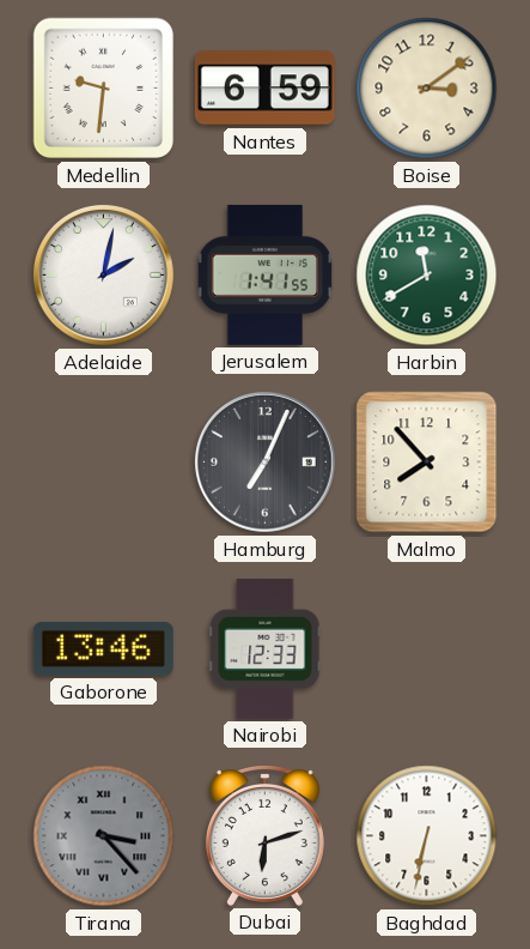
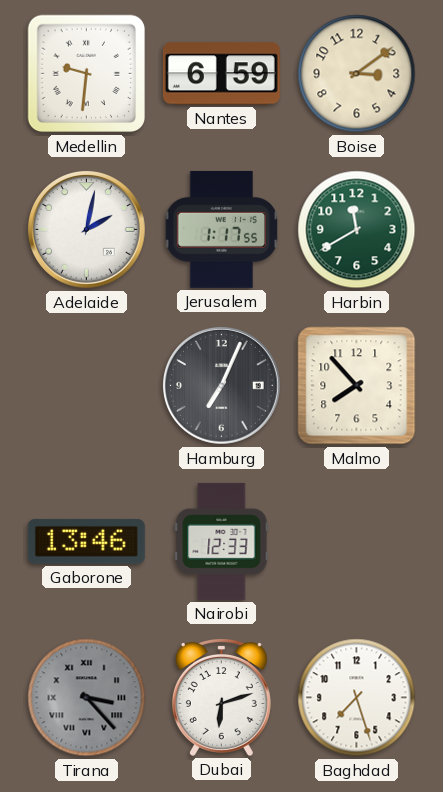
Jerusalem: 1:41 -> 1:17 (222, 229)
Baghdad: 6:32 -> 7:27 (357, 698)
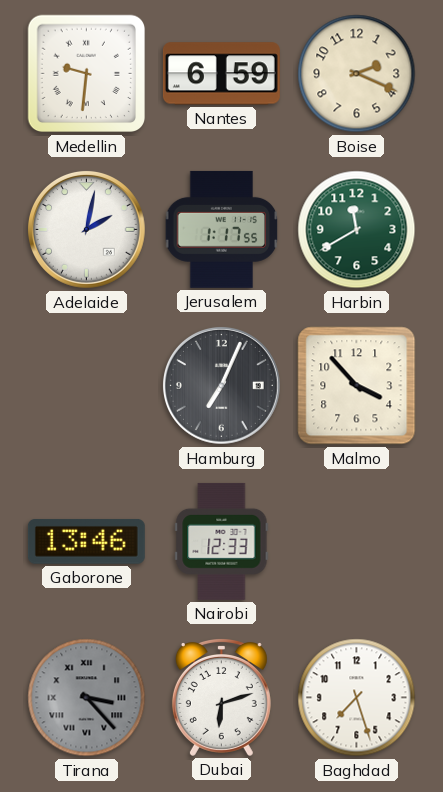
Boise: 3:09 -> 2:19 (357, 74)
Malmo: 7:53 -> 3:53 (357, 386)
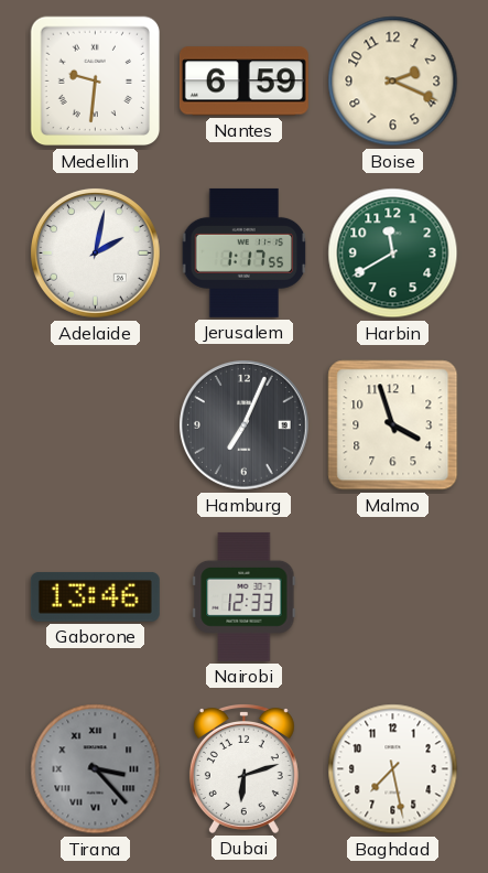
Malmo: 3:53 -> 3:57 (393, 425)
Baghdad: 7:27 -> 7:28 (393, 769)
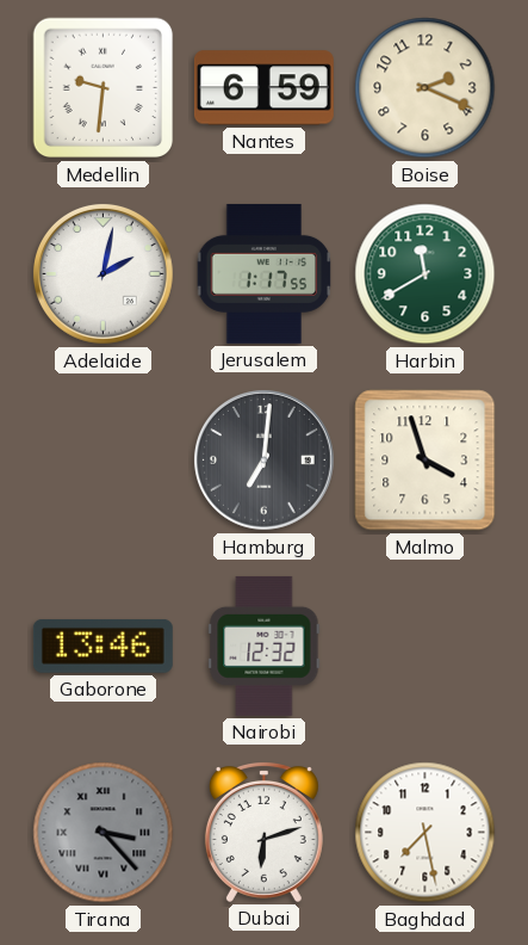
Hamburg: 7:04 -> 7:01 (263, 459)
Nairobi: 12:33 -> 12:32 (265, 646)
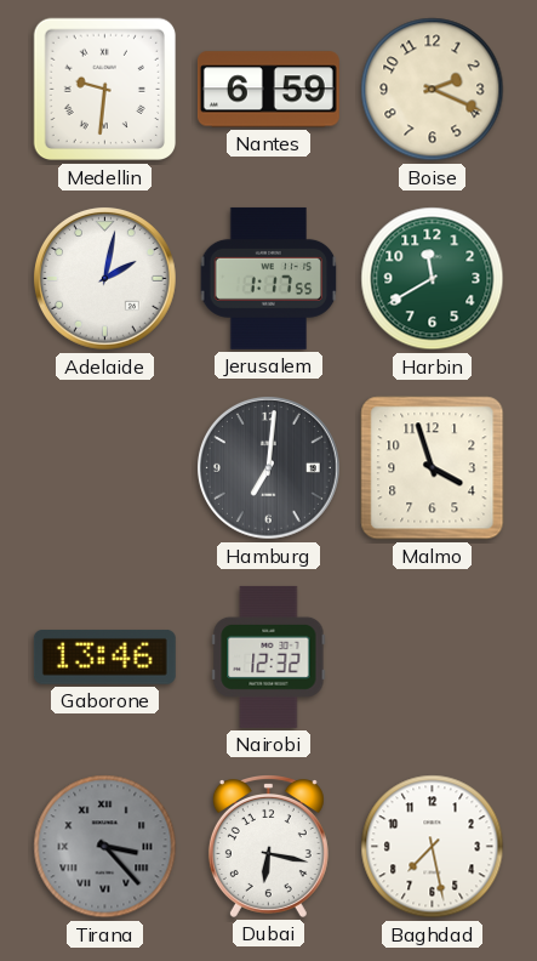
Dubai: 6:12 -> 6:17 (268, 847)
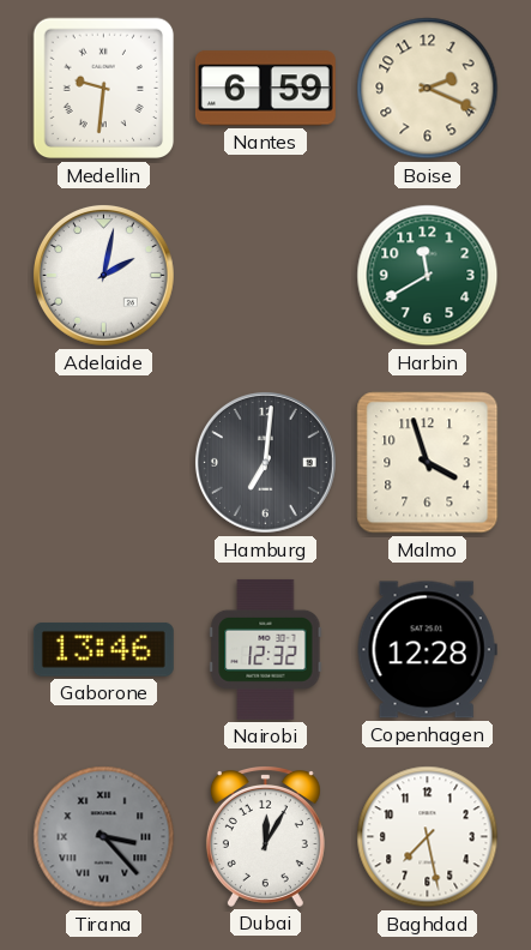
Jerusalem: 1:17 -> none (269, 278)
Copenhagen: none -> 12:28 (427, 650)
Dubai: 6:17 -> 12:05 (265, 837)
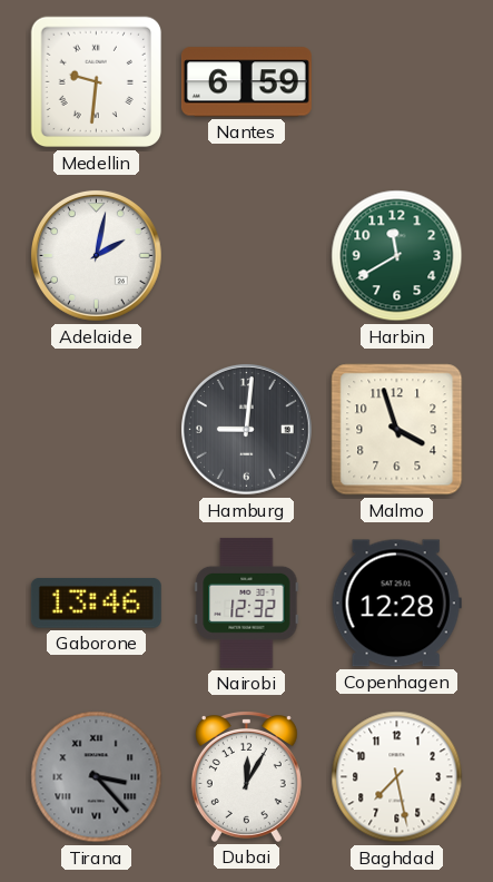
Boise: 2:19 -> none (428, 89)
Hamburg: 7:01 -> 9:01 (246, 429)
